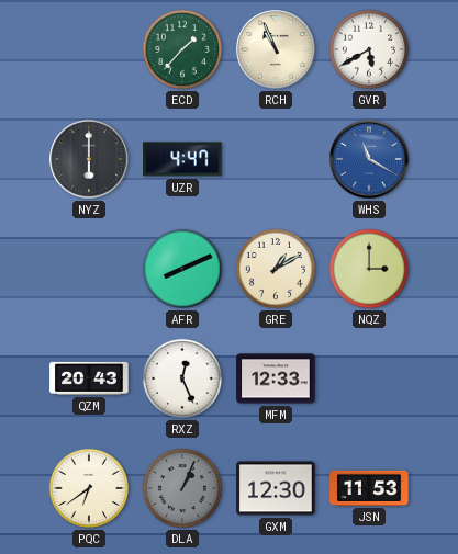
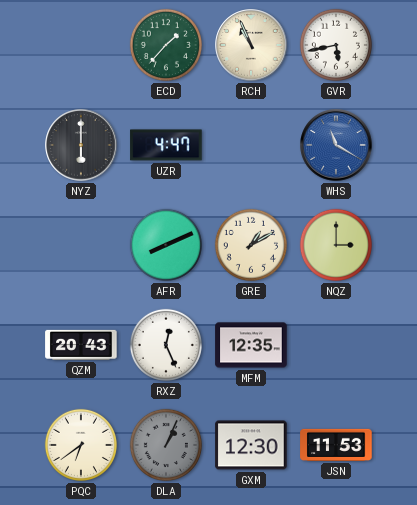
GVR: 5:40 -> 5:43 (336, 45)
MFM: 12:33 -> 12:35 (251, 345)
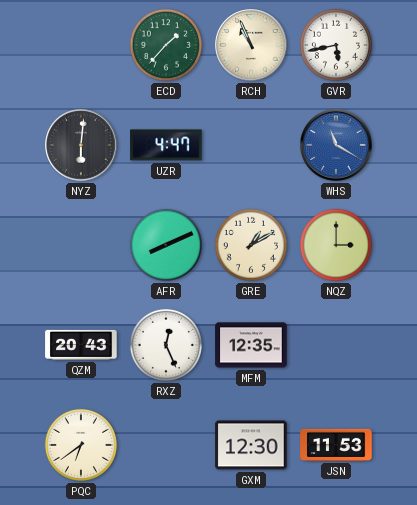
NYZ: 6:00 -> 6:01 (81, 145)
DLA: 1:04 -> none (166, 445)
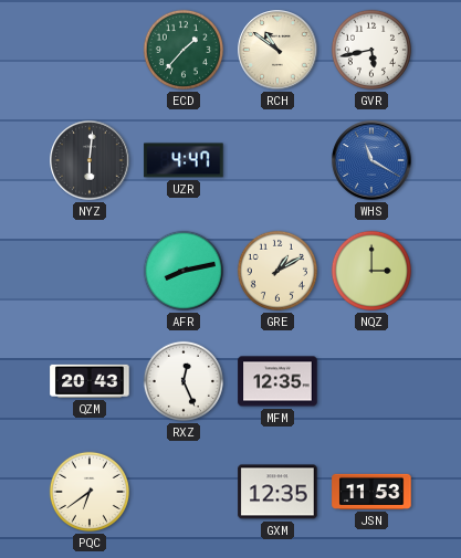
RCH: 10:56 -> 10:51 (277, 50)
AFR: 8:11 -> 8:13 (184, 271)
GXM: 12:30 -> 12:35 (277, 492)
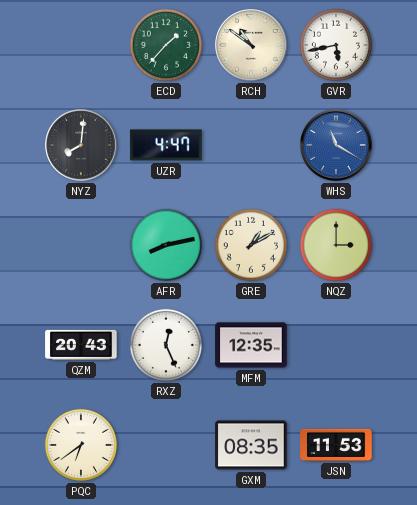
NYZ: 6:01 -> 8:01 (81, 145)
GXM: 12:35 -> 08:35 (251, 445)
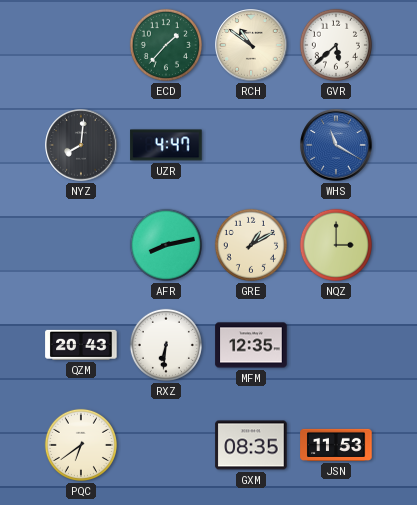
GVR: 5:43 -> 5:38 (336, 45)
RXZ: 12:26 -> 6:31 (166, 345)
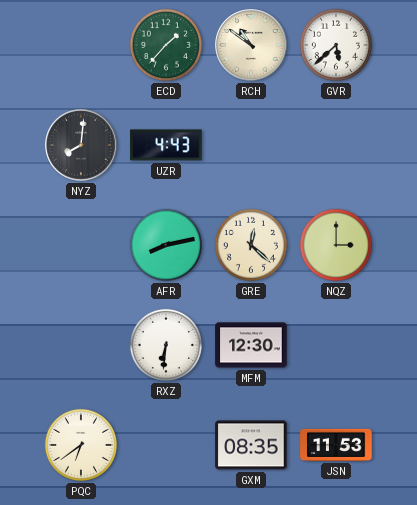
UZR: 4:47 -> 4:43 (166, 145)
WHS: 11:20 -> none (336, 145)
GRE: 1:10 -> 12:22 (251, 245)
QZM: 20:43 -> none (81, 345)
MFM: 12:35 -> 12:30 (251, 345)
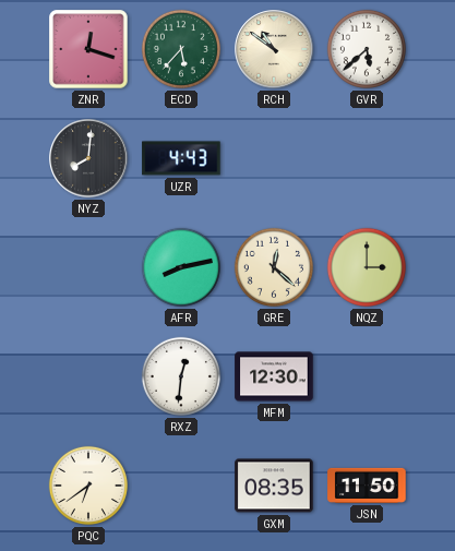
ZNR: none -> 12:18 (88, 49)
ECD: 1:37 -> 5:37 (181, 49)
RXZ: 6:31 -> 12:31 (181, 376)
JSN: 11:53 -> 11:50 (367, 486)
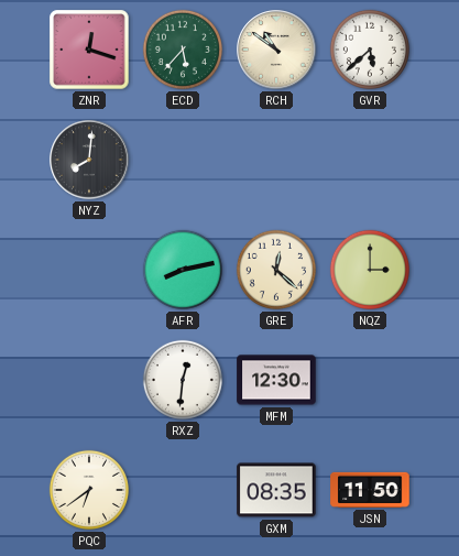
UZR: 4:43 -> none (181, 158)
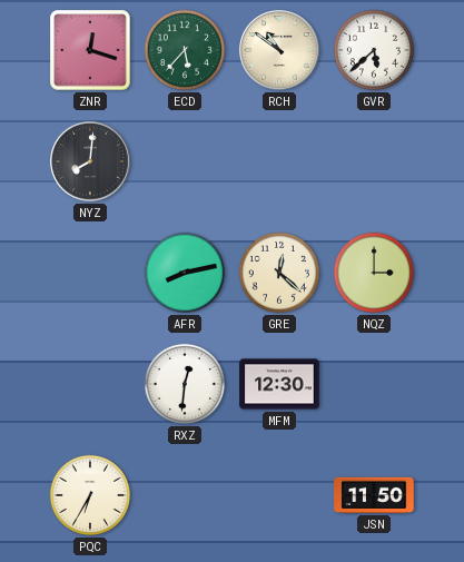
PQC: 6:39 -> 6:35 (90, 495)
GXM: 08:35 -> none (276, 490)
